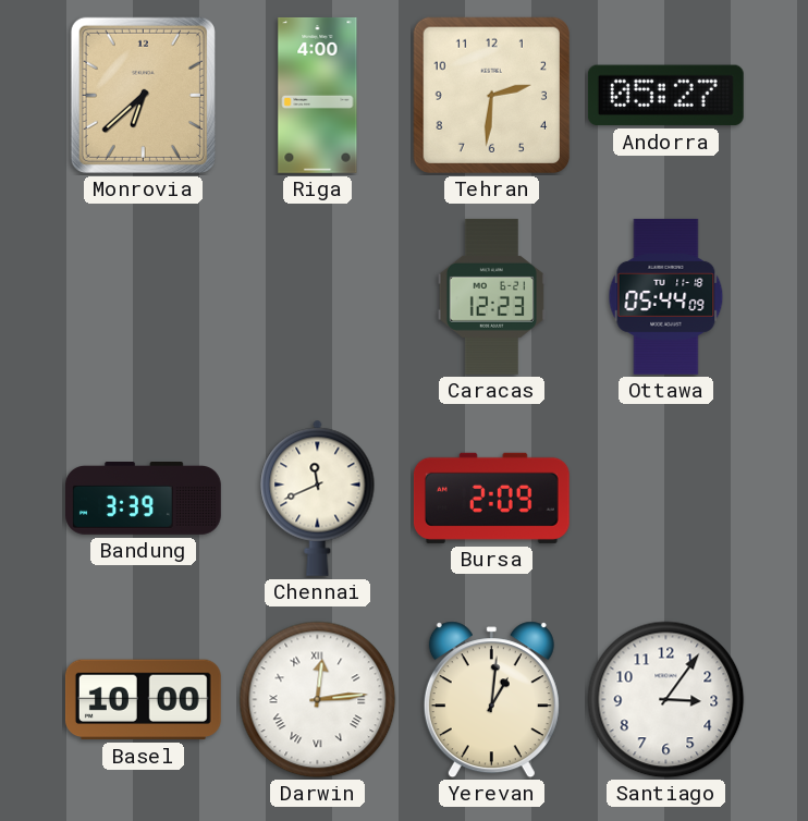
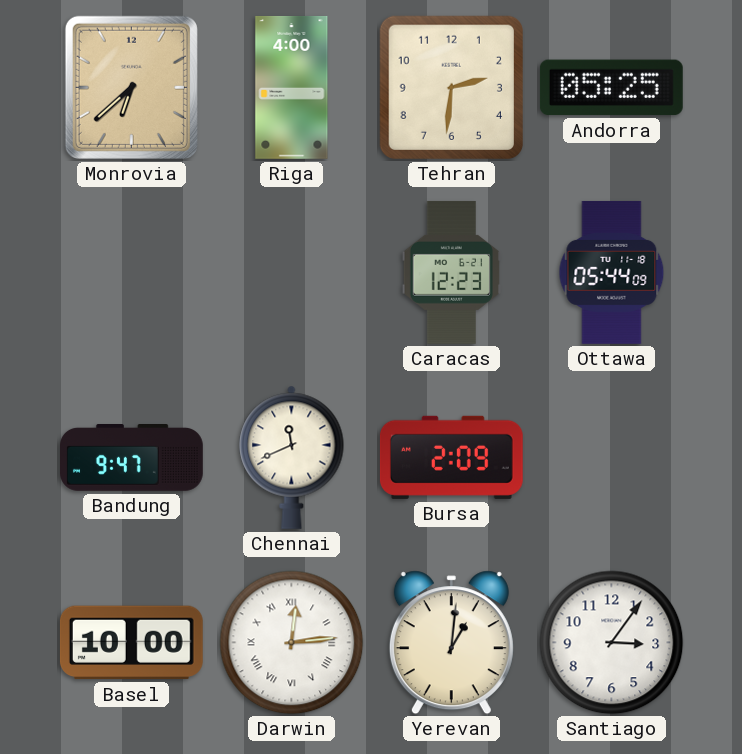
Andorra: 05:27 -> 05:25 (611, 88)
Bandung: 3:39 -> 9:47 (132, 458)
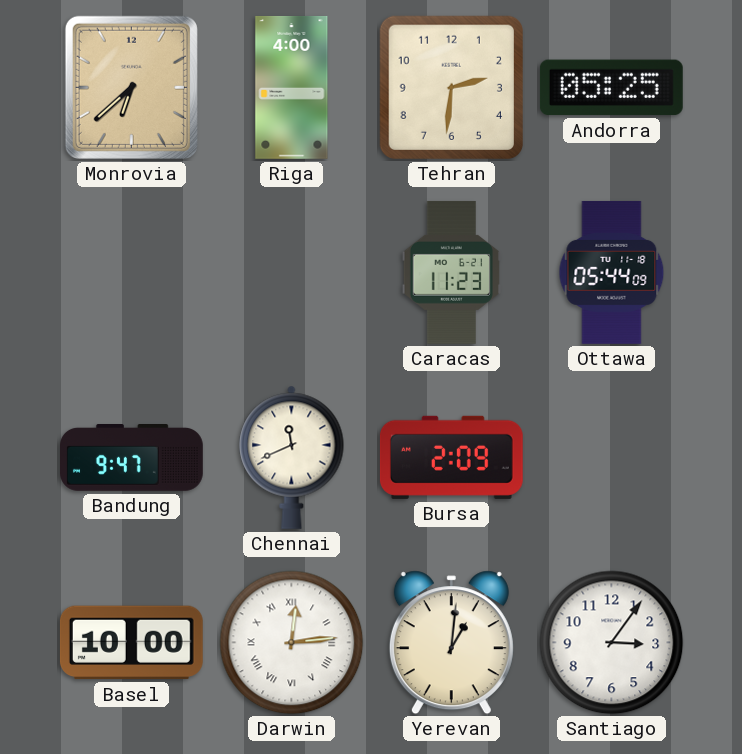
Caracas: 12:23 -> 11:23 (451, 272)
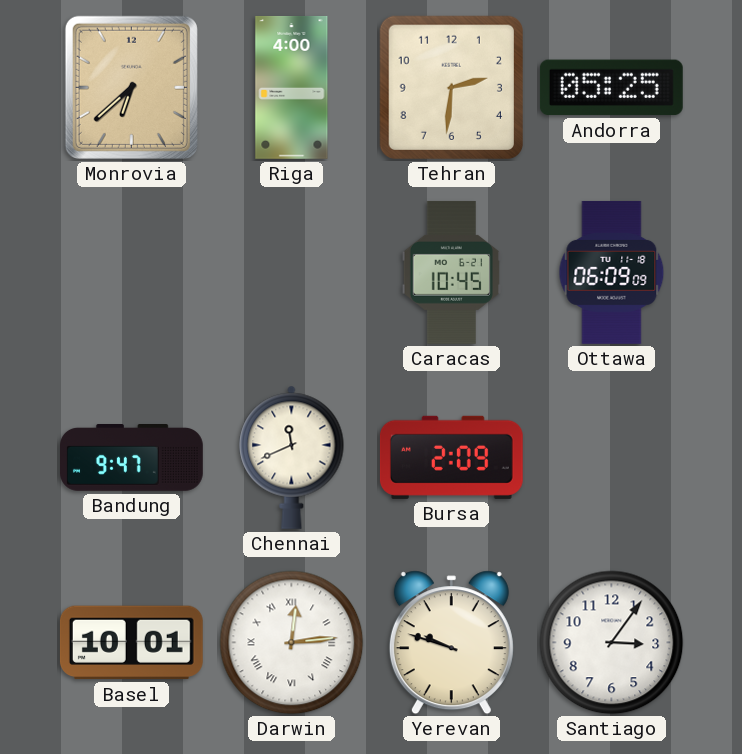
Caracas: 11:23 -> 10:45 (451, 272)
Ottawa: 05:44 -> 06:09 (612, 272)
Basel: 10:00 -> 10:01 (131, 643)
Yerevan: 1:01 -> 9:48 (451, 643)
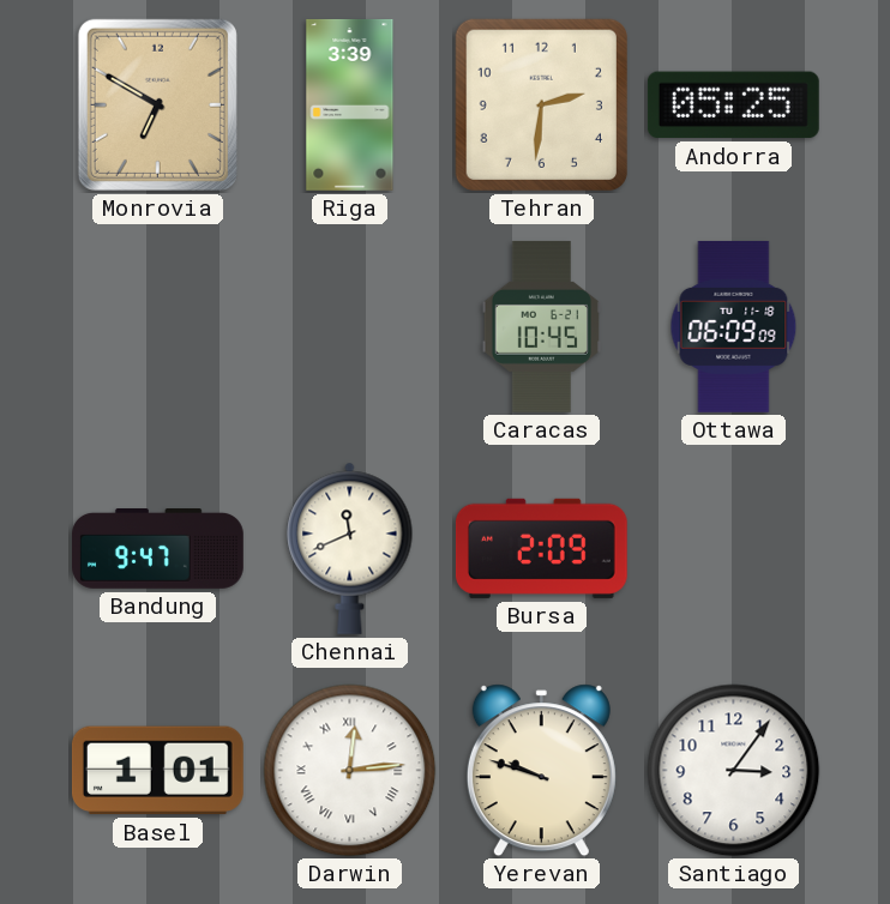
Monrovia: 6:38 -> 6:50 (157, 104)
Riga: 4:00 -> 3:39 (350, 104)
Basel: 10:01 -> 1:01 (157, 771)
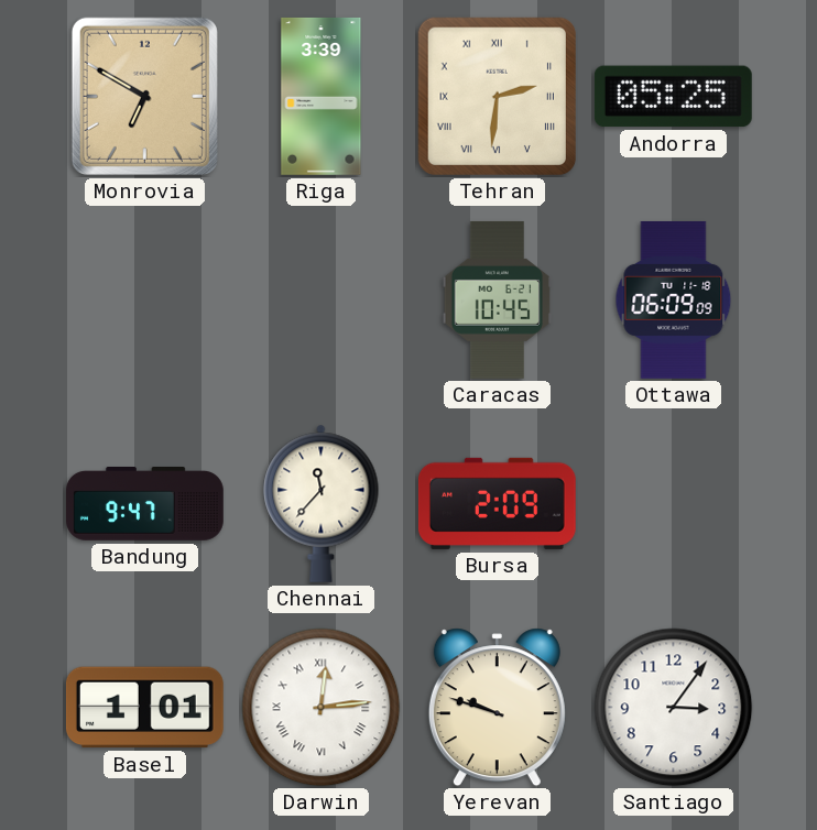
Tehran numerals: Arabic -> Roman (497, 96)
Chennai: 11:41 -> 11:37 (322, 503)
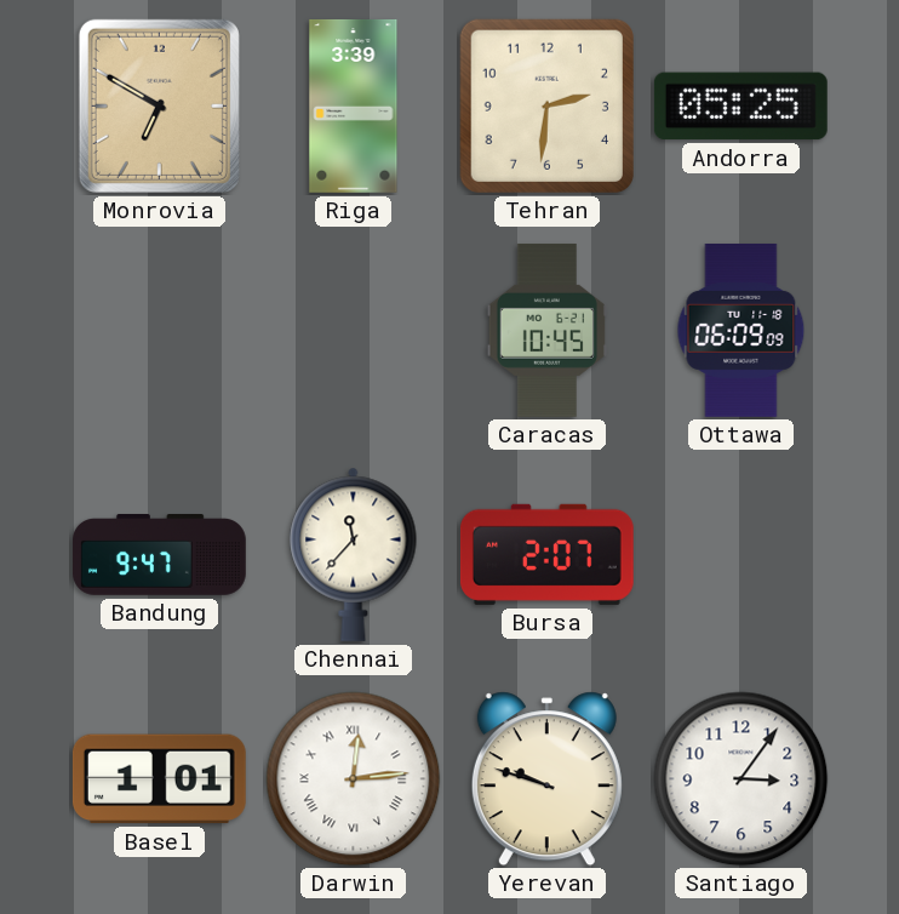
Tehran numerals: Roman -> Arabic (546, 105)
Bursa: 2:09 -> 2:07 (546, 554)
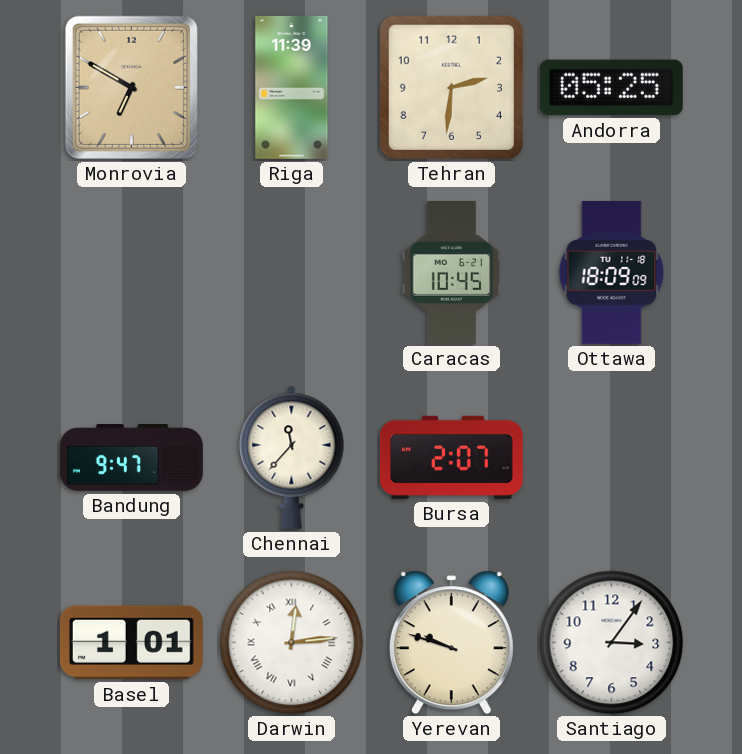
Riga: 3:39 -> 11:39 (292, 87)
Ottawa: 06:09 -> 18:09 (612, 272)
